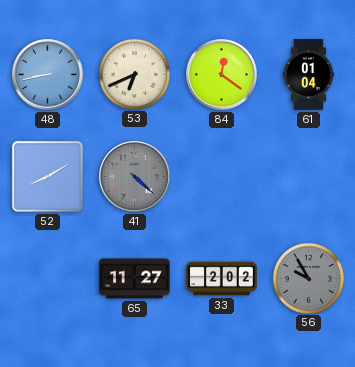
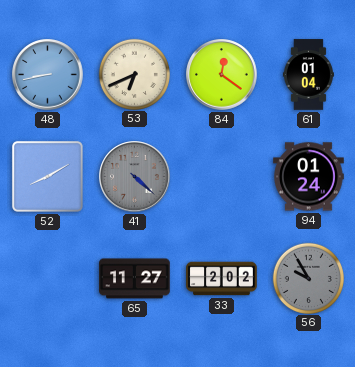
94: none -> 01:24 (309, 177)
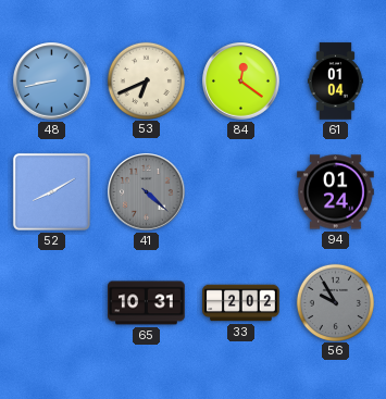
65: 11:27 -> 10:31 (147, 303)
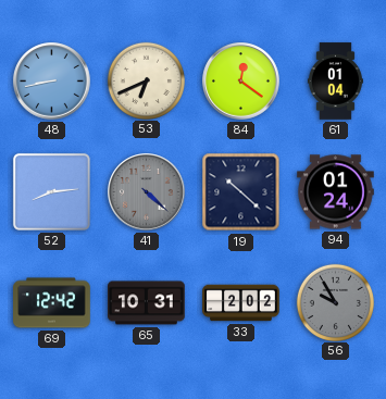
52: 8:10 -> 8:14 (51, 191)
19: none -> 10:22 (241, 192)
69: none -> 12:42 (52, 303)
